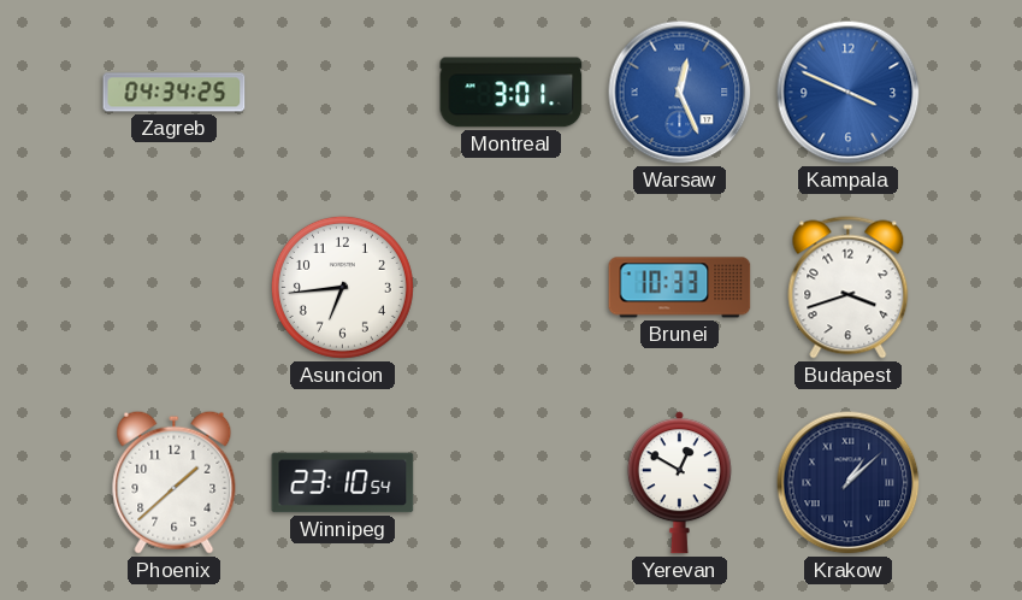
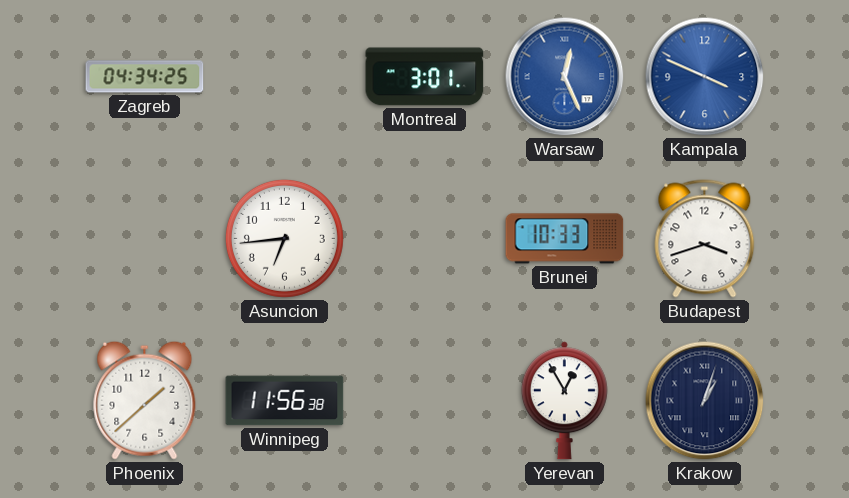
Winnipeg: 23:10 -> 11:56 (285, 401)
Yerevan: 12:50 -> 12:55 (564, 401)
Krakow: 1:08 -> 1:03 (705, 401)
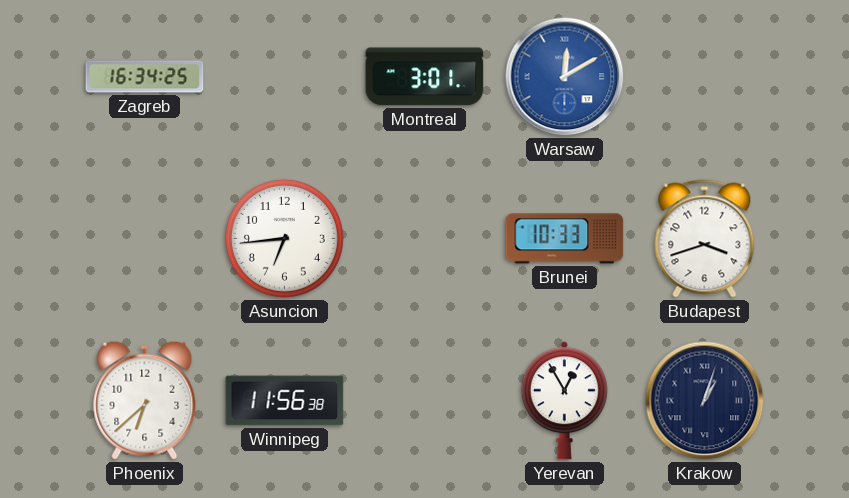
Zagreb: 04:34 -> 16:34 (145, 77)
Warsaw: 12:26 -> 12:10 (565, 77)
Kampala: 3:49 -> none (705, 77)
Phoenix: 1:38 -> 6:38 (145, 400)
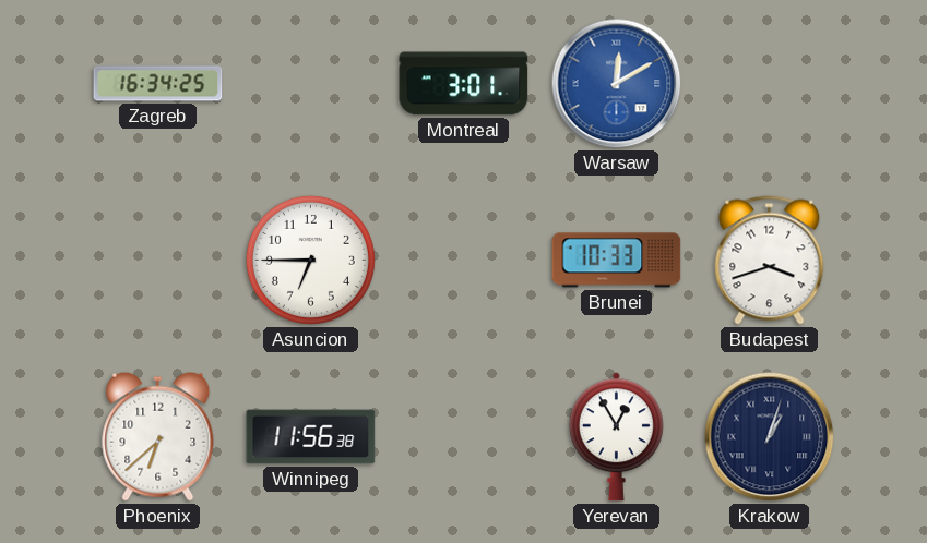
Asuncion: 6:44 -> 6:45 (310, 260)
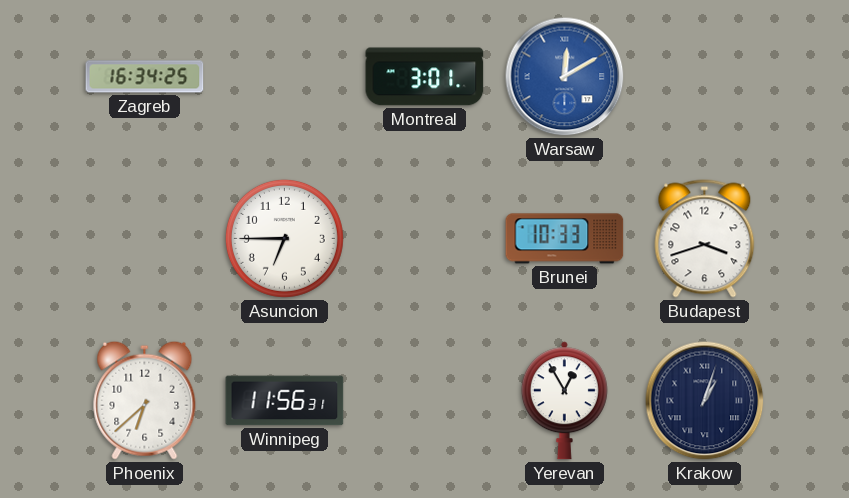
Winnipeg: 11:56:38 -> 11:56:31 (285, 401)
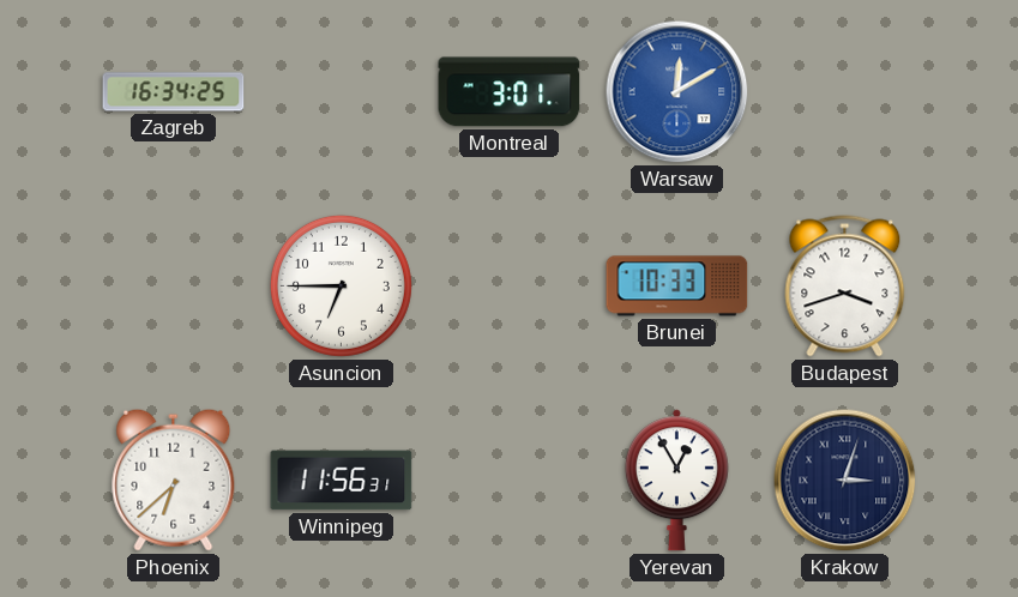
Krakow: 1:03 -> 3:03 (845, 481)
